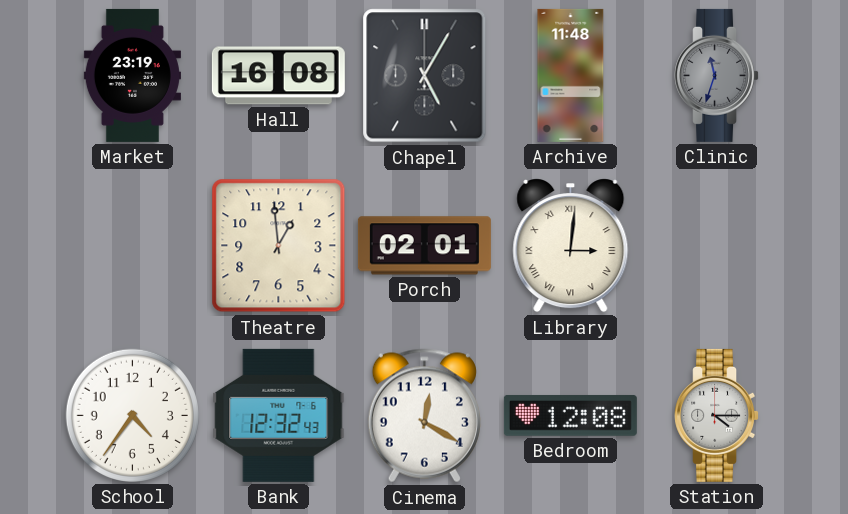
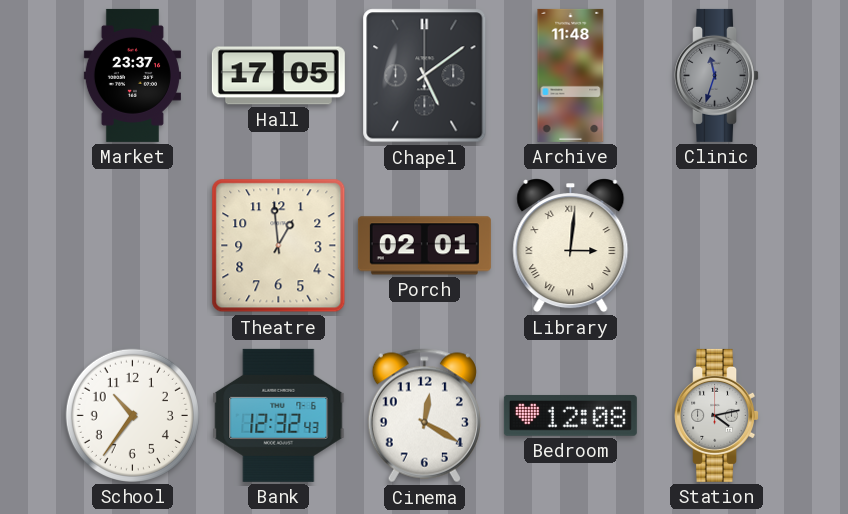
Market: 23:19 -> 23:37 (132, 75)
Hall: 16:08 -> 17:05 (278, 76)
Chapel: 5:05 -> 5:09 (425, 76)
School: 4:36 -> 10:36 (132, 415)
Station: 4:15 -> 4:13 (717, 415)
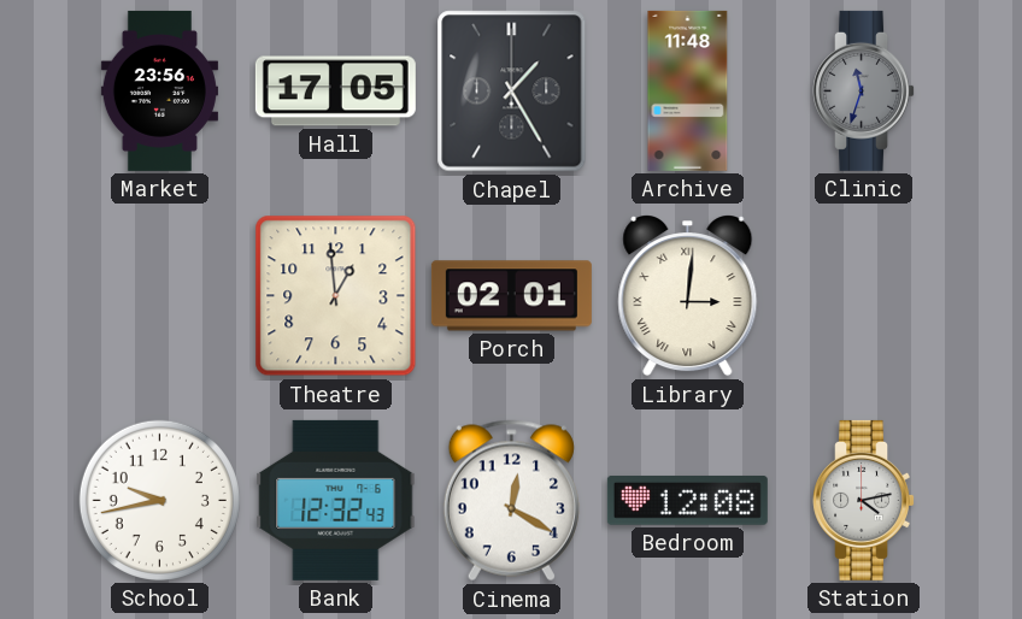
Market: 23:37 -> 23:56 (159, 90)
Chapel: 5:09 -> 1:25 (512, 92)
School: 10:36 -> 9:43 (159, 500)
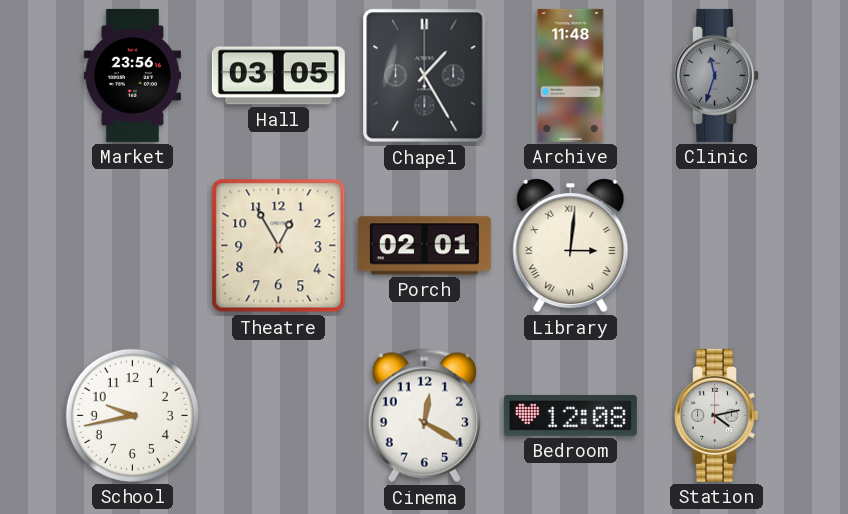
Hall: 17:05 -> 03:05 (278, 76)
Theatre: 12:59 -> 12:55 (279, 246)
Bank: 12:32 -> none (336, 500)
